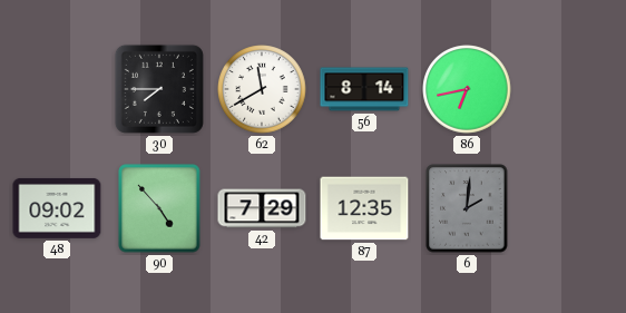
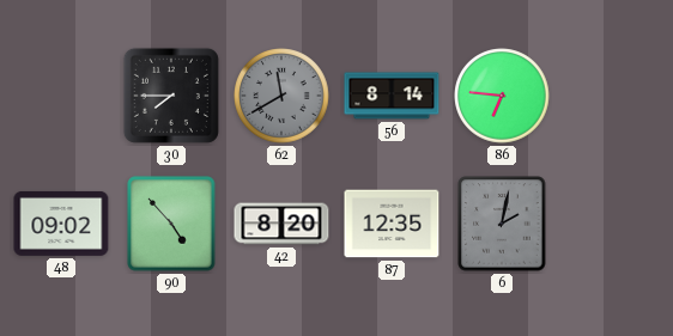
62 dial: white -> grey (281, 96)
86: 6:43 -> 6:46 (502, 96)
42: 7:29 -> 8:20 (281, 224)
6: 2:01 -> 2:02 (502, 224)
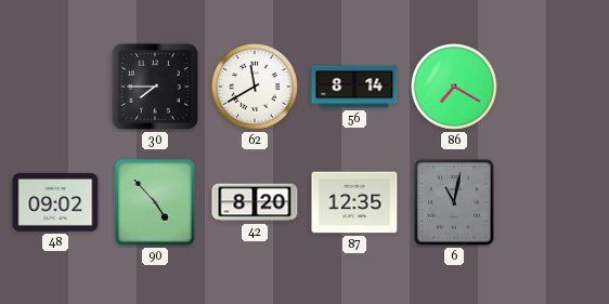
62 dial: grey -> white (255, 87)
86: 6:46 -> 7:20 (454, 87)
6: 2:02 -> 11:02 (454, 202)
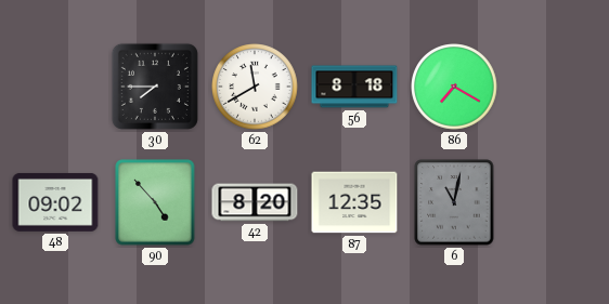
56: 8:14 -> 8:18 (354, 87)
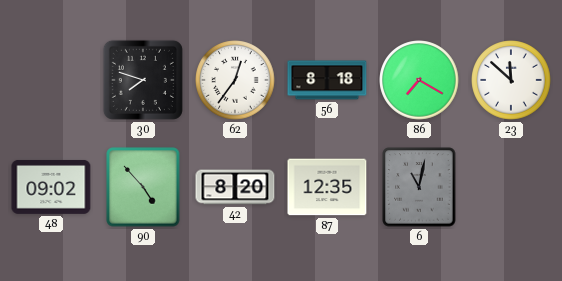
30: 7:45 -> 7:48 (143, 80)
62: 11:40 -> 12:36 (235, 80)
23: none -> 11:52 (511, 80)
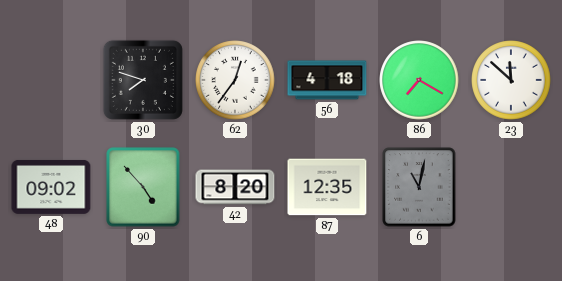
56: 8:18 -> 4:18 (327, 80)
